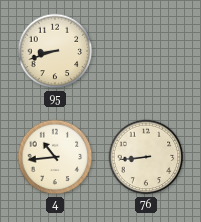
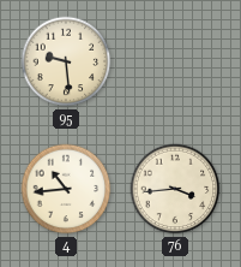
95: 8:42 -> 9:29 (66, 61)
76: 8:44 -> 3:44 (175, 189)
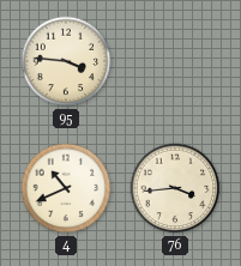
95: 9:29 -> 3:46 (66, 61)
4: 10:44 -> 10:41 (66, 188)
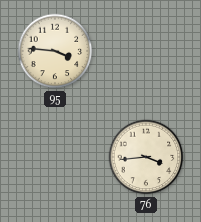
4: 10:41 -> none (66, 188)
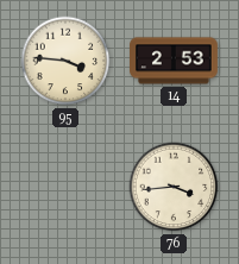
14: none -> 2:53 (174, 61)
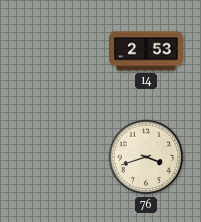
95: 3:46 -> none (65, 61)
76: 3:44 -> 3:42 (146, 157)
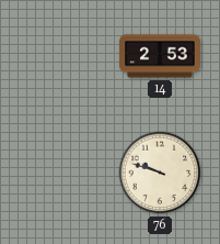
76: 3:42 -> 9:48 (160, 173)
